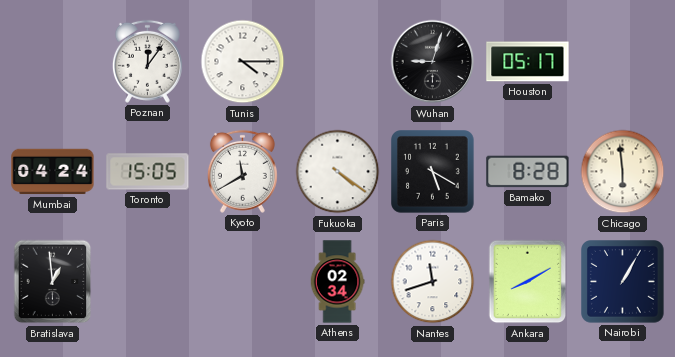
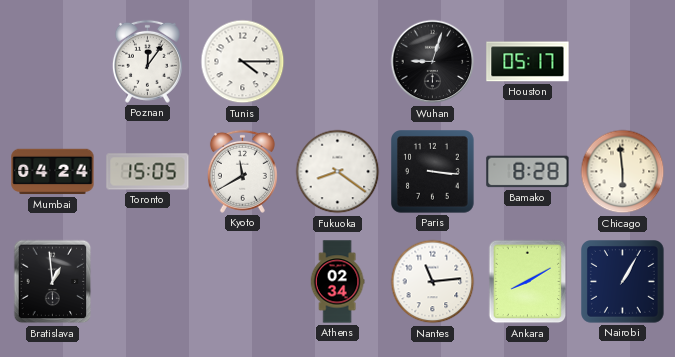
Fukuoka: 4:21 -> 8:21 (338, 172)
Paris: 5:20 -> 3:16 (433, 172)
Nantes: 11:42 -> 11:14 (433, 282)
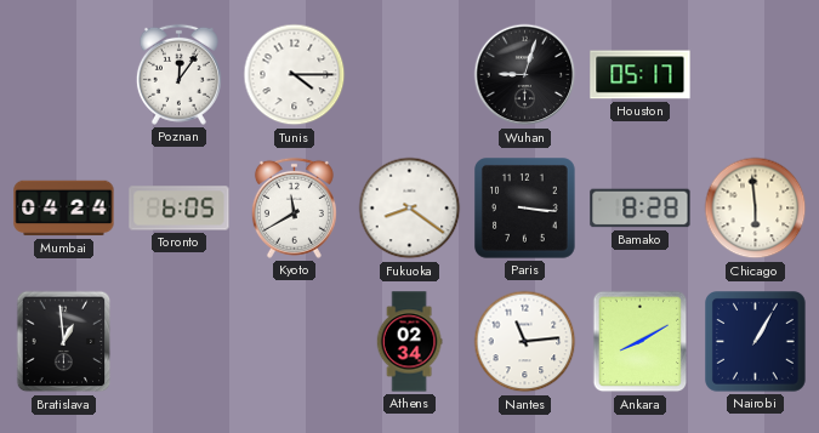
Toronto: 15:05 -> 6:05 (180, 209)
